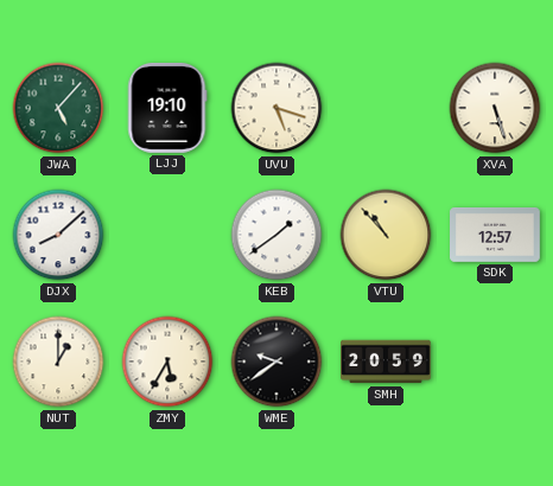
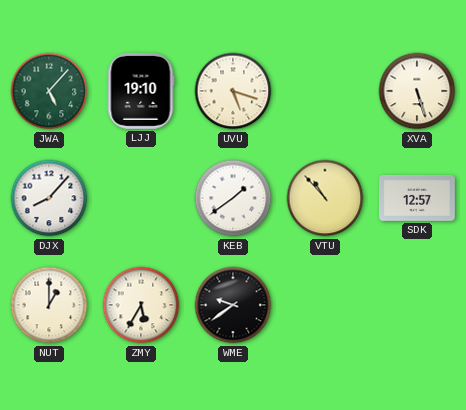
DJX: 8:08 -> 8:07 (49, 198)
SMH: 20:59 -> none (387, 362)
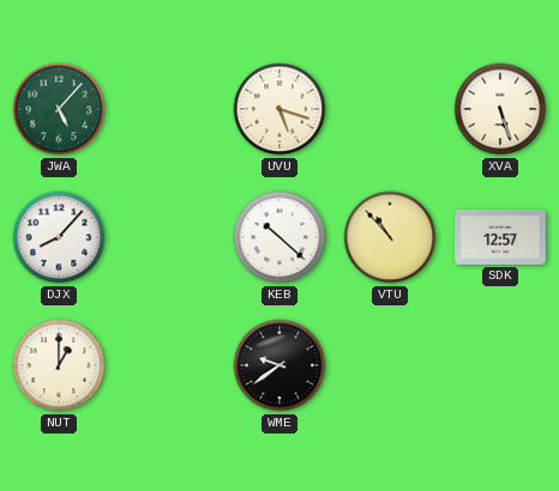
LJJ: 19:10 -> none (141, 91)
KEB: 1:39 -> 10:22 (279, 237)
ZMY: 5:35 -> none (141, 305)
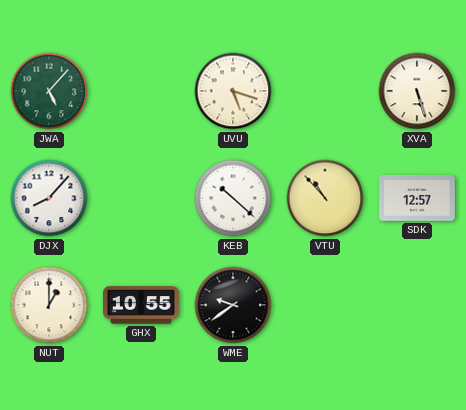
GHX: none -> 10:55 (142, 305)
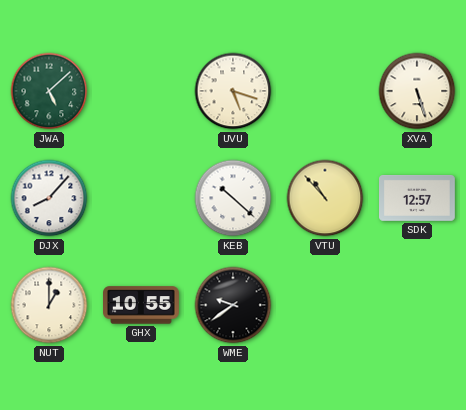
JWA: 5:07 -> 5:08 (49, 91)
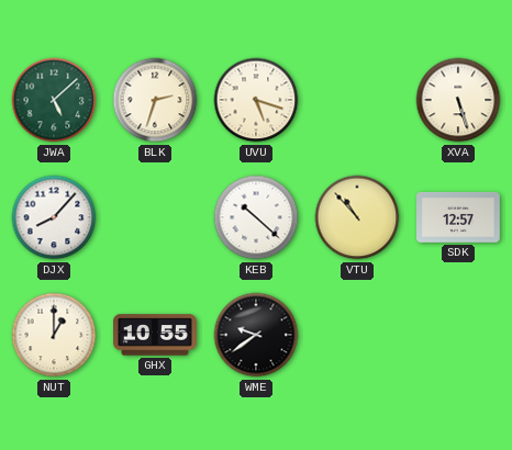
BLK: none -> 2:33 (155, 100)
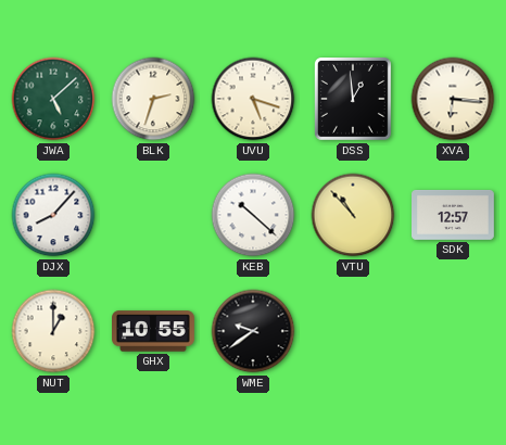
DSS: none -> 12:59 (353, 100)
XVA: 5:27 -> 6:16 (453, 99)
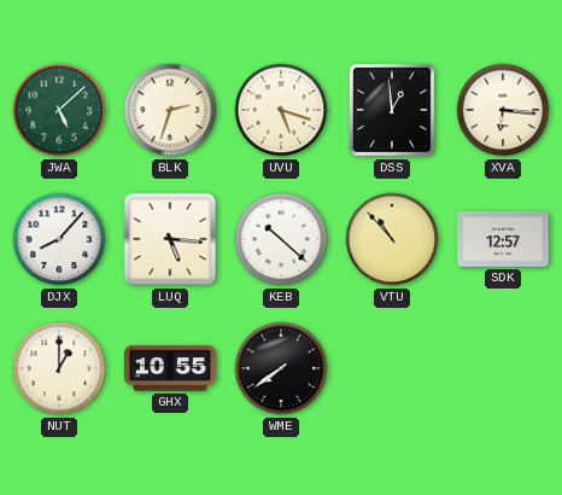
LUQ: none -> 5:16 (170, 239)
WME: 9:39 -> 7:39 (281, 368)
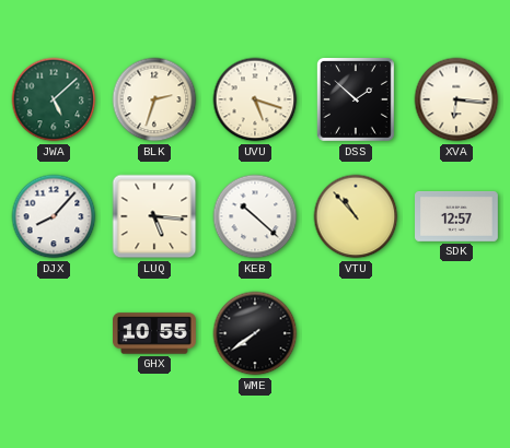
DSS: 12:59 -> 1:52 (356, 101)
NUT: 1:00 -> none (59, 368)
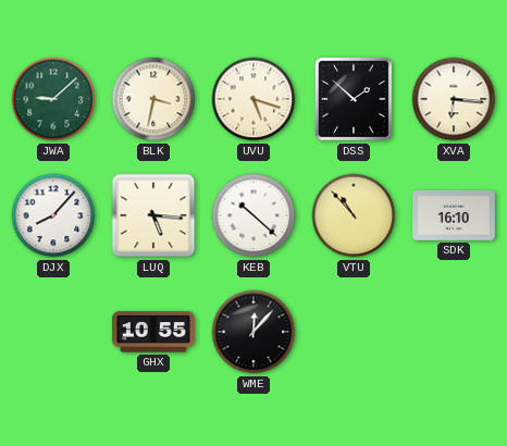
JWA: 5:08 -> 9:08 (53, 99)
BLK: 2:33 -> 3:32 (153, 99)
SDK: 12:57 -> 16:10 (455, 216)
WME: 7:39 -> 12:07 (253, 332)
